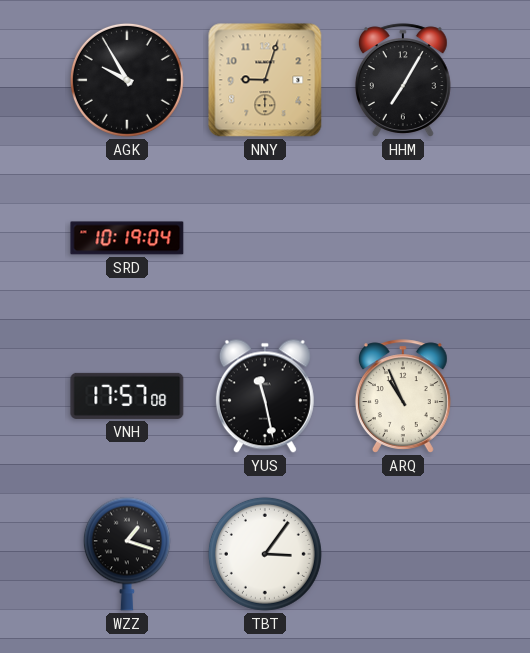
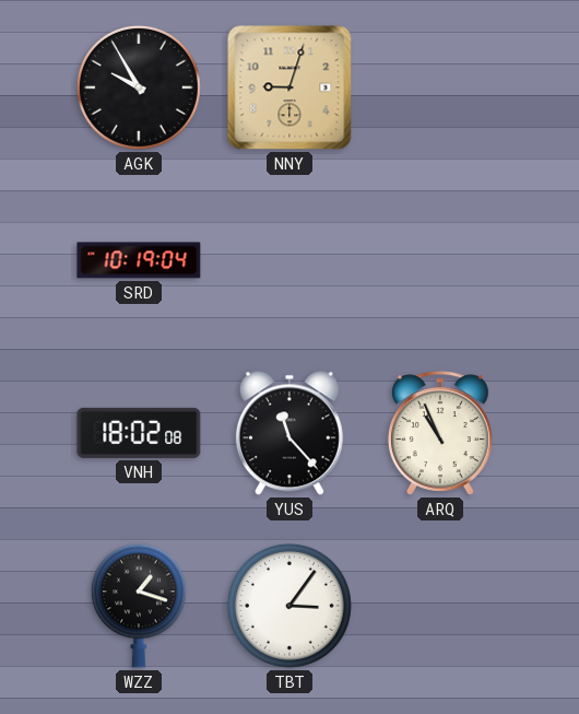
HHM: 7:05 -> none (403, 80)
VNH: 17:57 -> 18:02 (139, 433)
YUS: 11:28 -> 11:23 (289, 433)
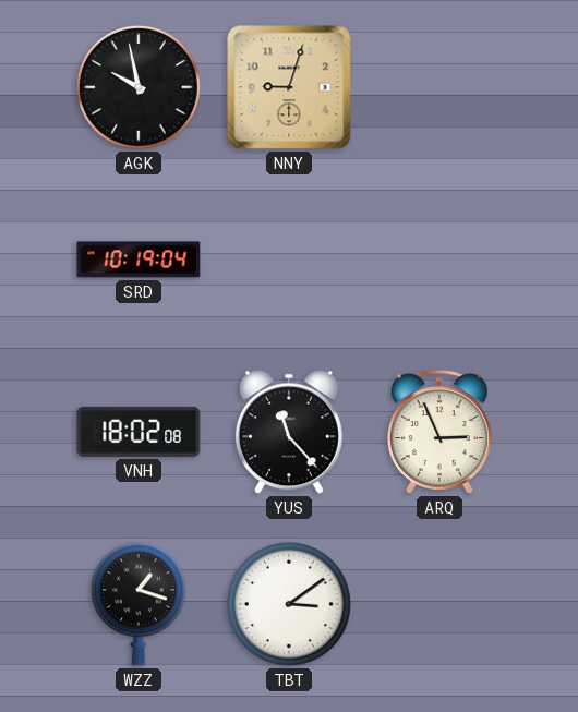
AGK: 9:55 -> 9:58 (139, 87)
ARQ: 10:56 -> 2:56 (439, 432)
TBT: 3:06 -> 3:09 (289, 604)
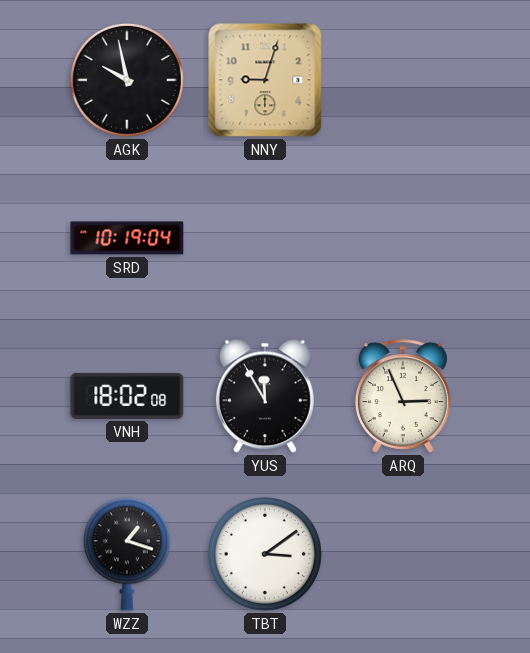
YUS: 11:23 -> 11:55 (265, 396)
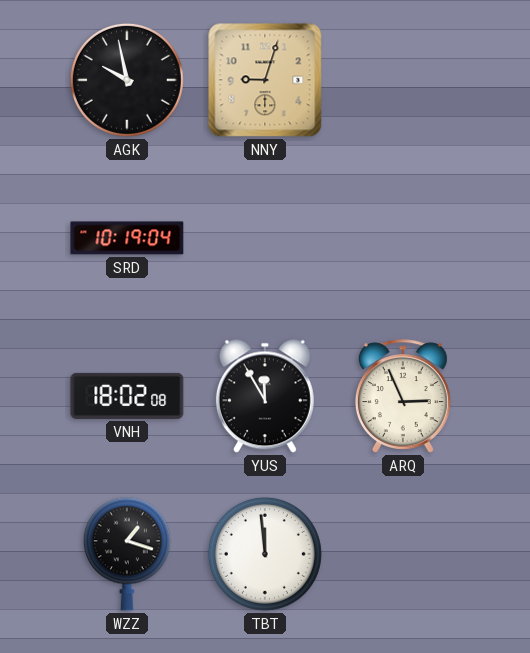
TBT: 3:09 -> 11:59 (265, 554)
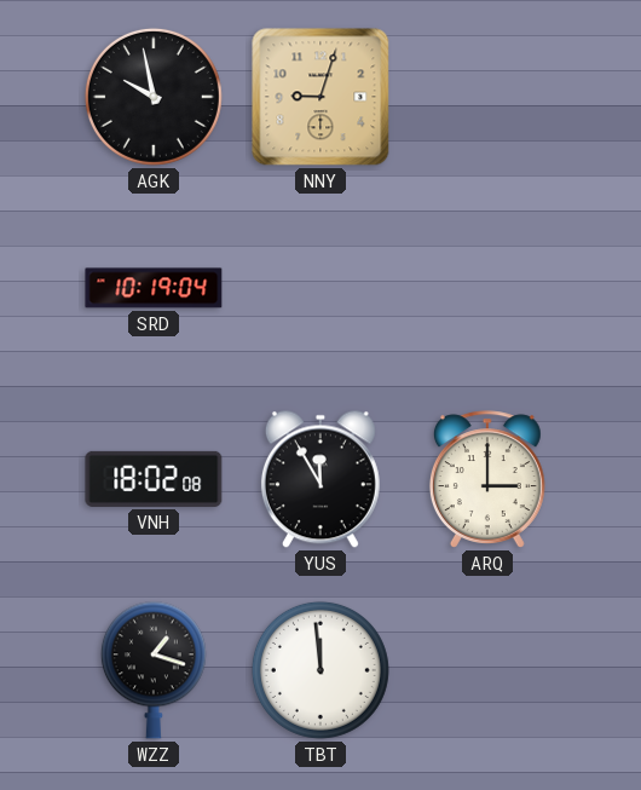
ARQ: 2:56 -> 3:00 (487, 479)
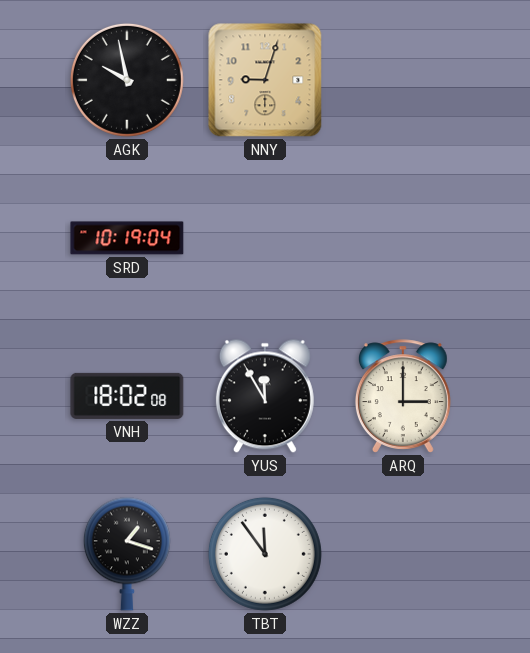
TBT: 11:59 -> 11:54 (265, 554)
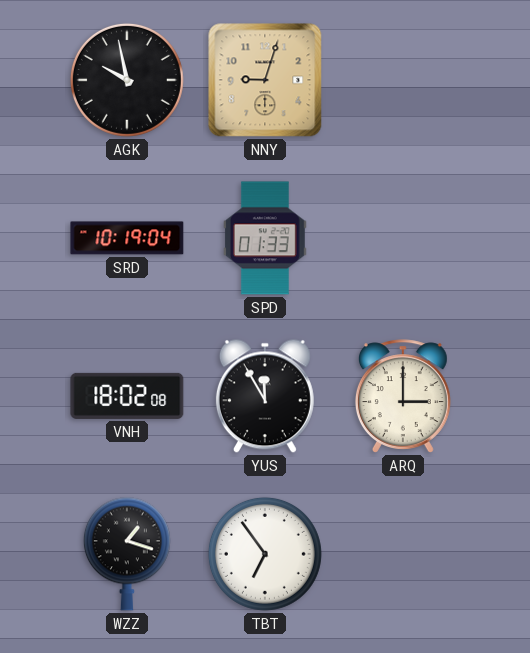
SPD: none -> 01:33 (265, 238)
TBT: 11:54 -> 6:54 (265, 554)
